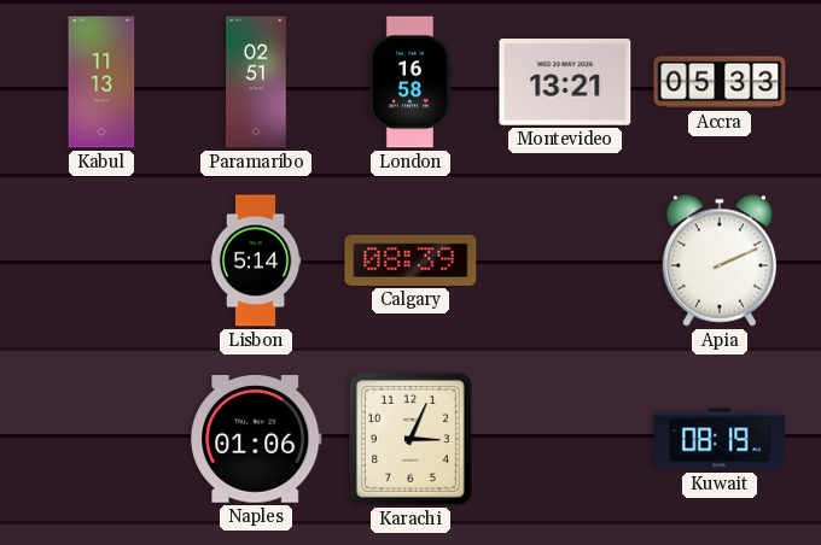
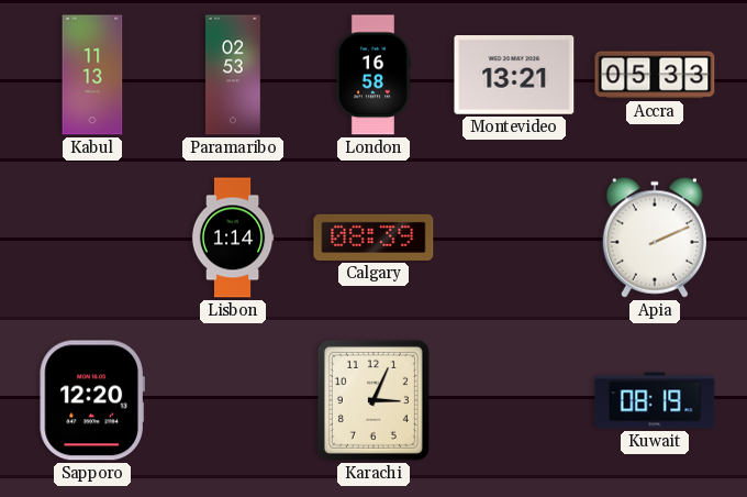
Paramaribo: 02:51 -> 02:53 (233, 75)
Lisbon: 5:14 -> 1:14 (233, 238)
Sapporo: none -> 12:20 (92, 400)
Naples: 01:06 -> none (256, 440)
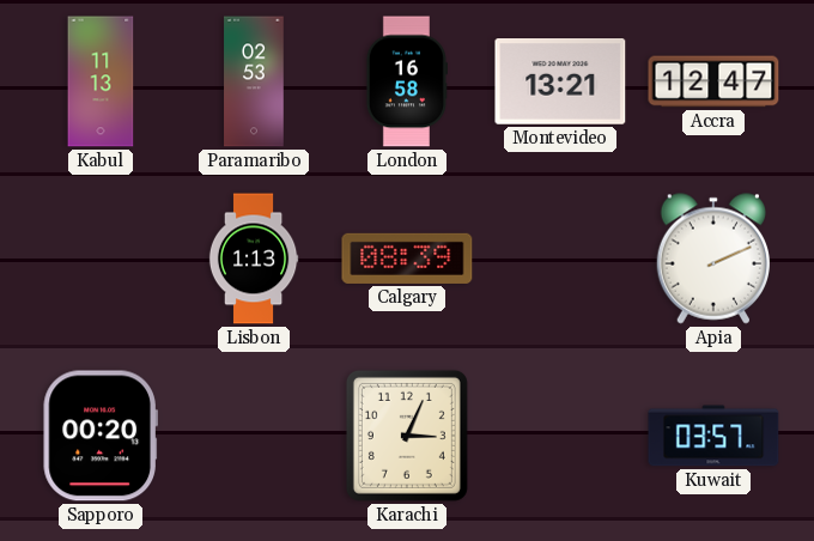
Accra: 05:33 -> 12:47 (713, 81)
Lisbon: 1:14 -> 1:13 (254, 259)
Sapporo: 12:20 -> 00:20 (101, 436)
Kuwait: 08:19 -> 03:57 (713, 436)
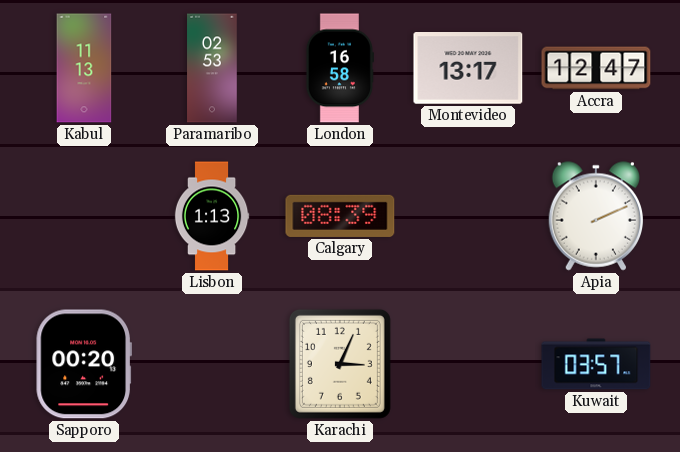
Montevideo: 13:21 -> 13:17 (468, 69)
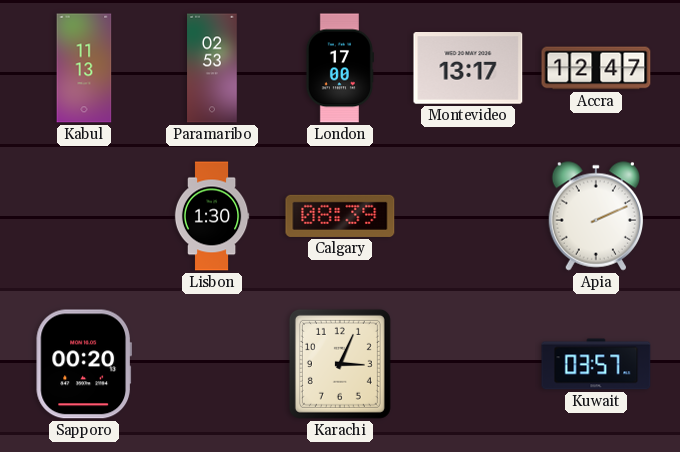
London: 16:58 -> 17:00 (339, 68)
Lisbon: 1:13 -> 1:30 (212, 216)
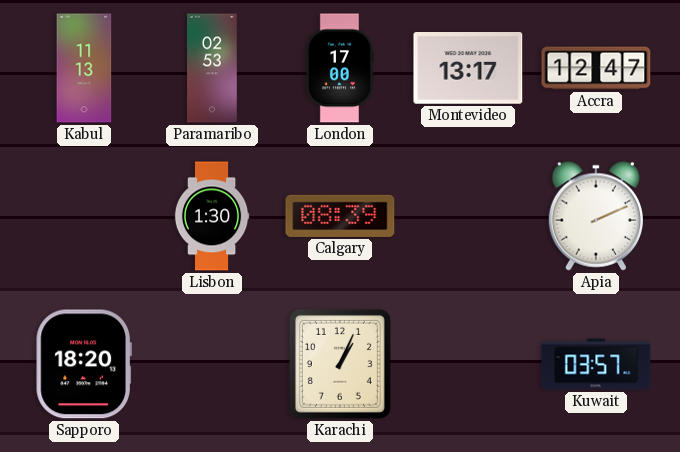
Sapporo: 00:20 -> 18:20 (84, 364)
Karachi: 3:04 -> 1:04 (340, 364)
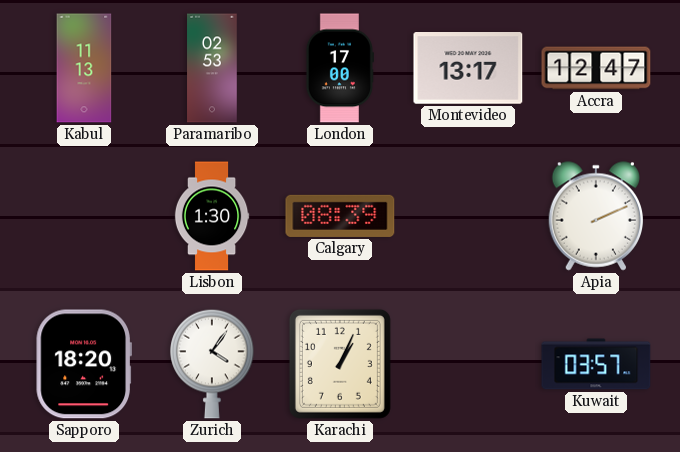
Zurich: none -> 4:06 (212, 364)
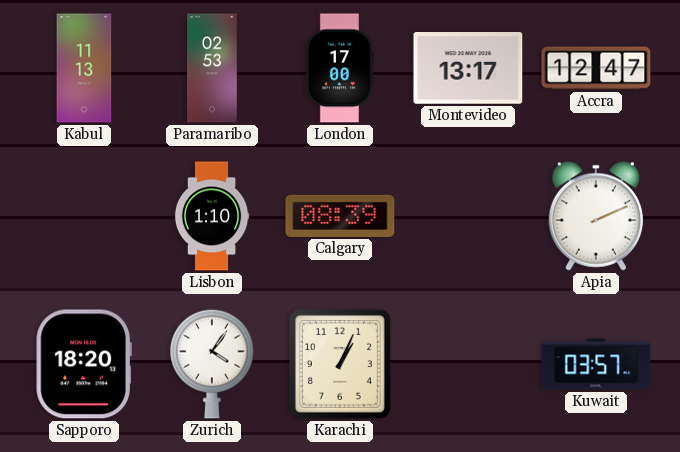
Lisbon: 1:30 -> 1:10 (212, 216)
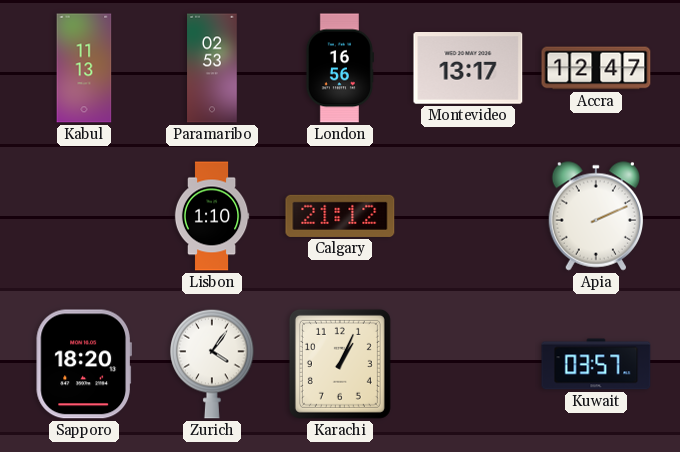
London: 17:00 -> 16:56 (339, 68)
Calgary: 08:39 -> 21:12 (340, 216)
